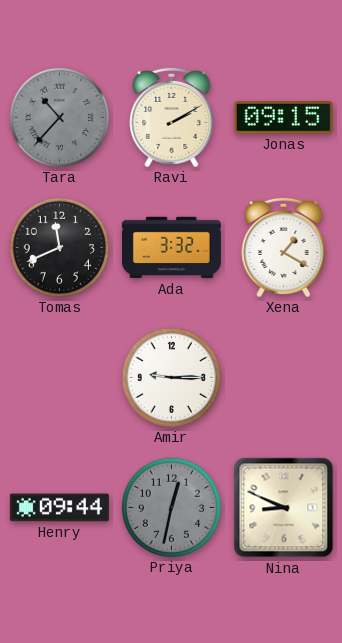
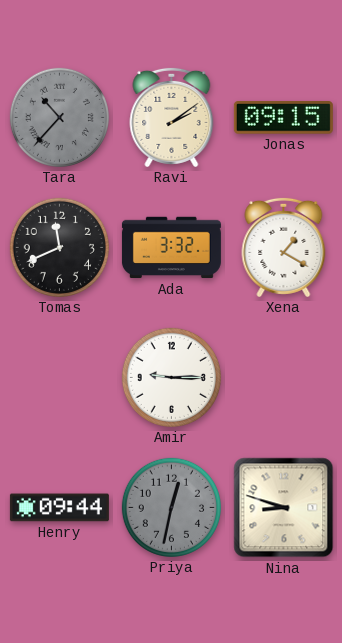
Ravi: 2:10 -> 2:09 (172, 117)
Nina: 8:49 -> 8:48 (284, 508)
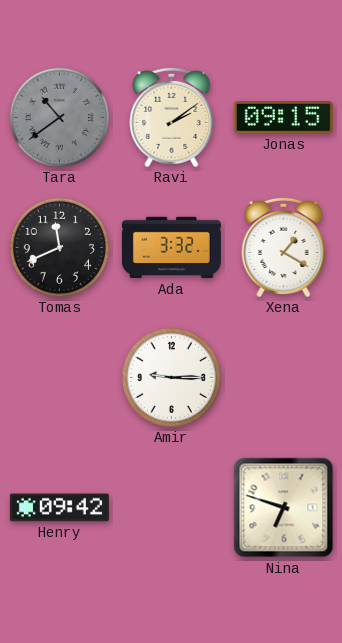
Tara: 10:37 -> 10:39 (59, 117)
Henry: 09:44 -> 09:42 (59, 508)
Priya: 12:32 -> none (171, 507)
Nina: 8:48 -> 6:48 (284, 508)
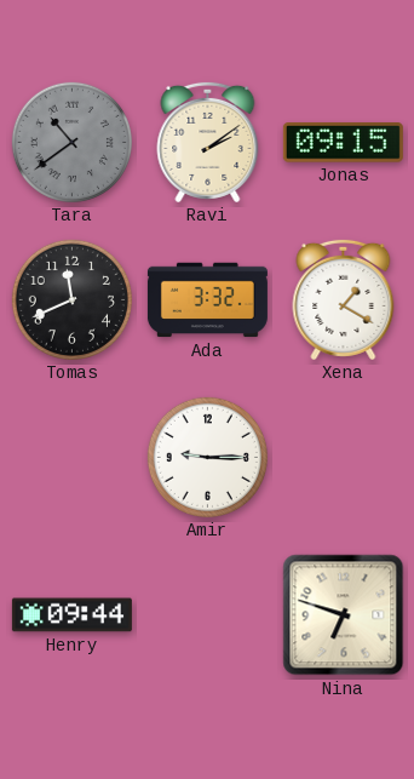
Henry: 09:42 -> 09:44 (71, 615)
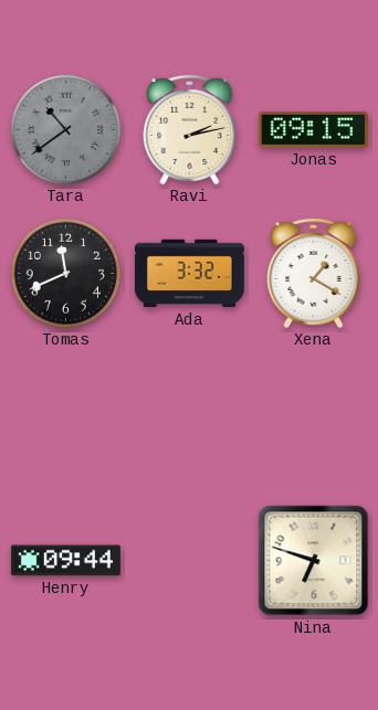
Ravi: 2:09 -> 2:13 (190, 129)
Amir: 9:15 -> none (207, 457)
